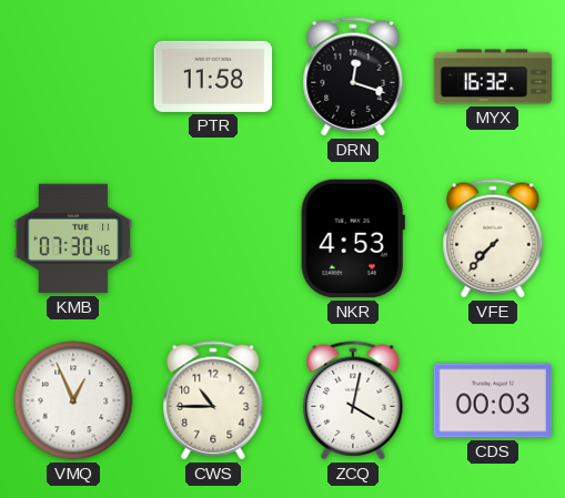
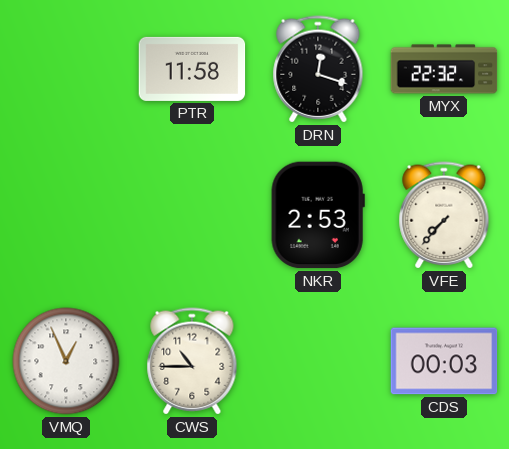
MYX: 16:32 -> 22:32 (444, 69)
KMB: 07:30 -> none (73, 238)
NKR: 4:53 -> 2:53 (318, 215)
ZCQ: 4:02 -> none (353, 400)
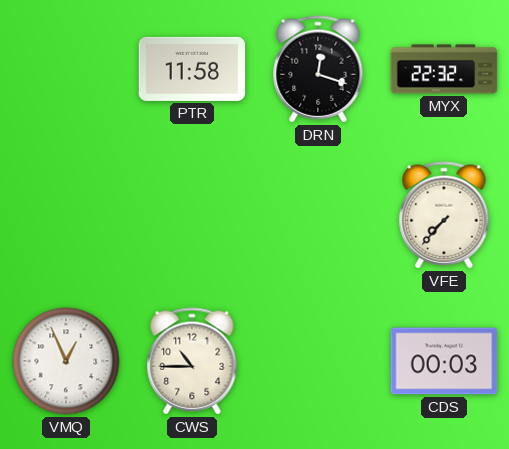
NKR: 2:53 -> none (318, 215)
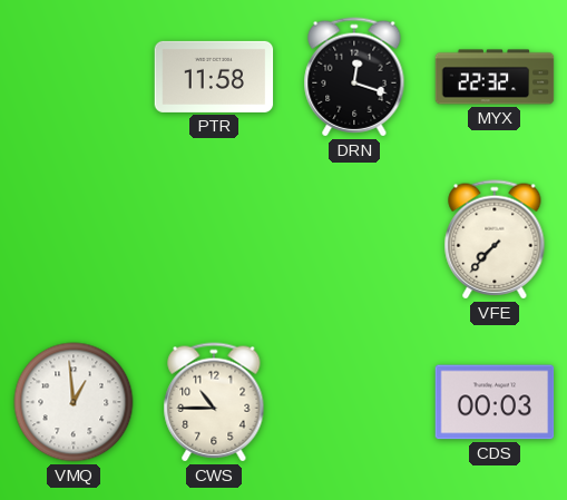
VMQ: 12:56 -> 12:59 (74, 402)
